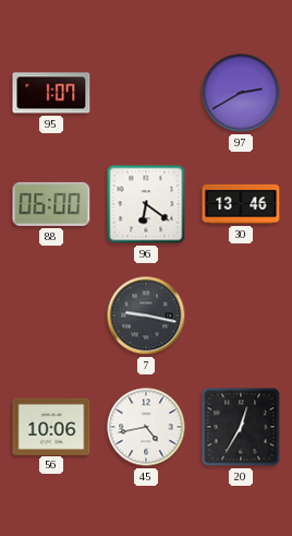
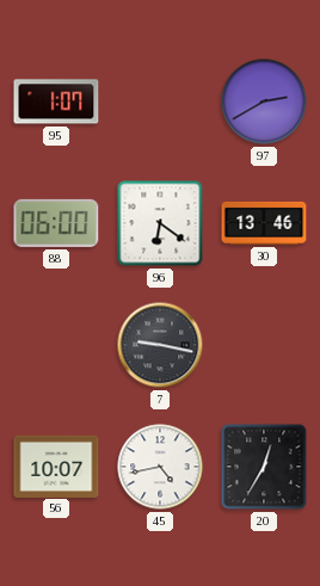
56: 10:06 -> 10:07 (56, 465)
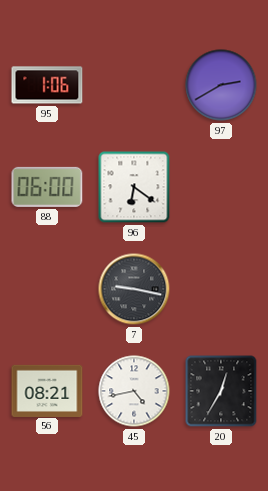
95: 1:07 -> 1:06 (47, 85)
30: 13:46 -> none (264, 223)
56: 10:07 -> 08:21 (47, 390)
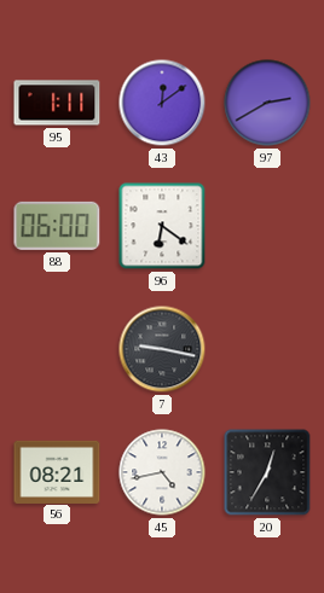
95: 1:06 -> 1:11 (57, 103)
43: none -> 12:09 (162, 103)
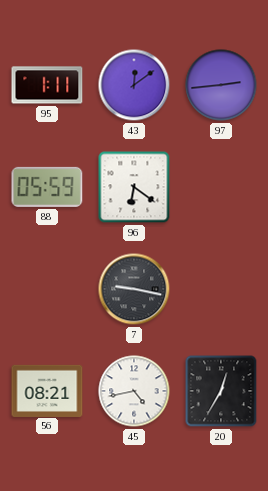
97: 2:40 -> 2:44 (221, 85)
88: 06:00 -> 05:59 (47, 187)
